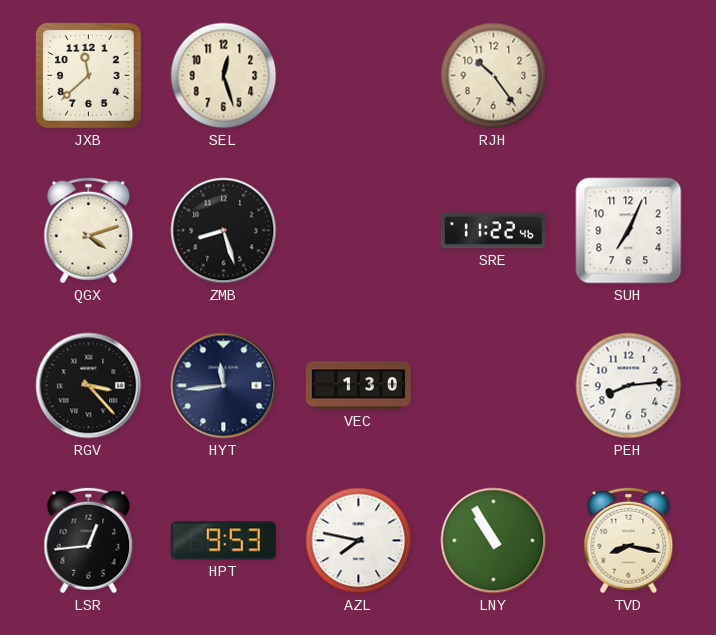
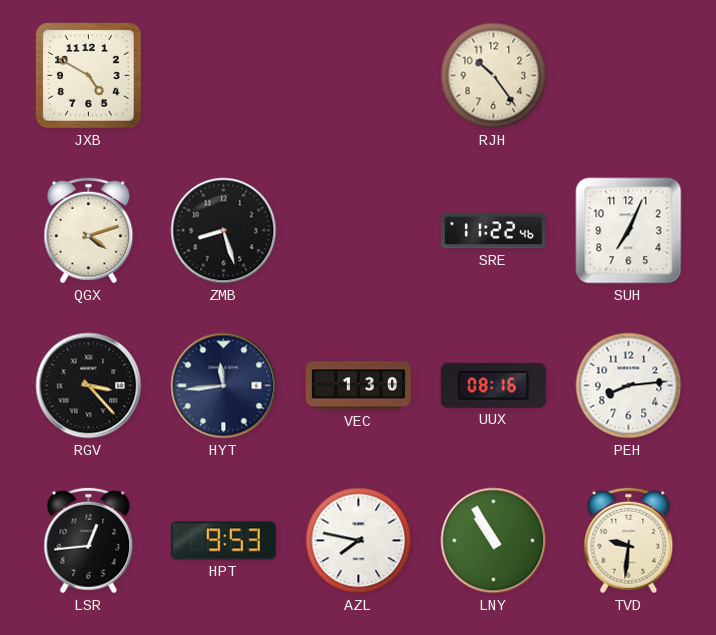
JXB: 11:38 -> 4:50 (89, 76)
SEL: 12:27 -> none (224, 76)
UUX: none -> 08:16 (493, 385)
TVD: 8:17 -> 9:31 (629, 541)
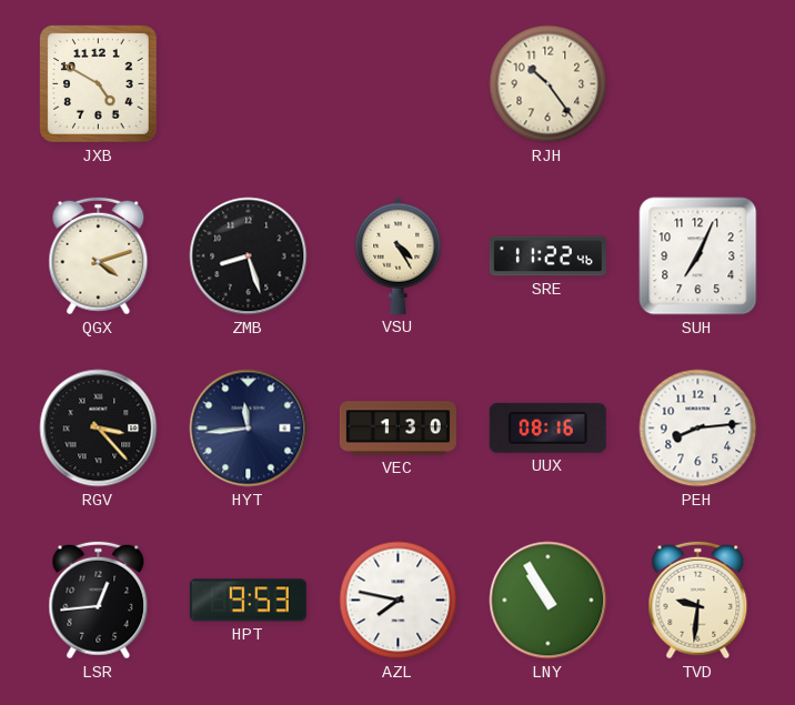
VSU: none -> 4:25 (399, 255)
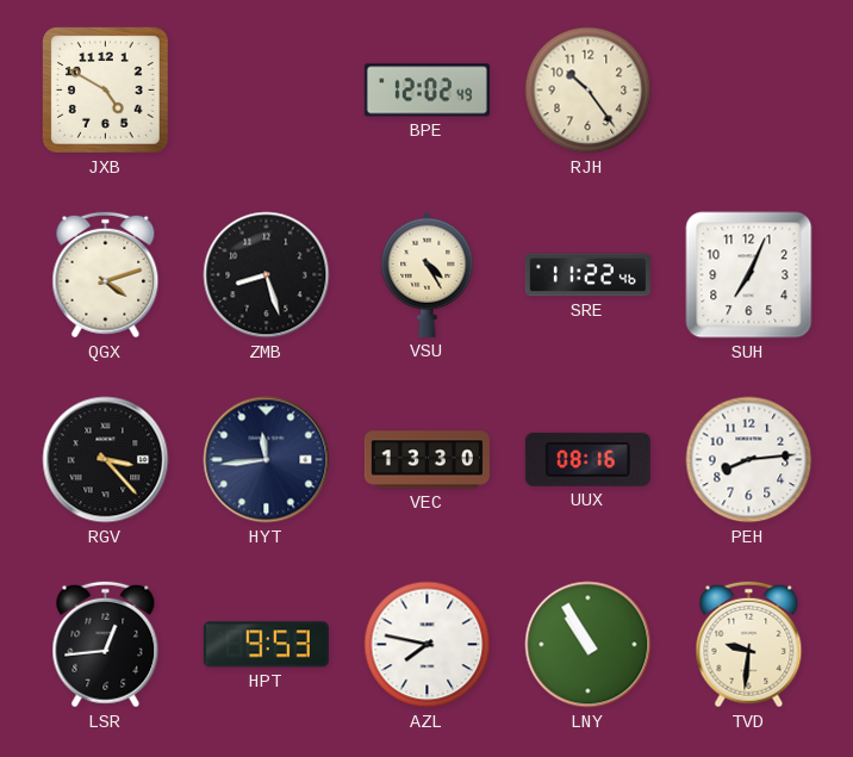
BPE: none -> 12:02 (426, 91)
VEC: 1:30 -> 13:30 (426, 460)
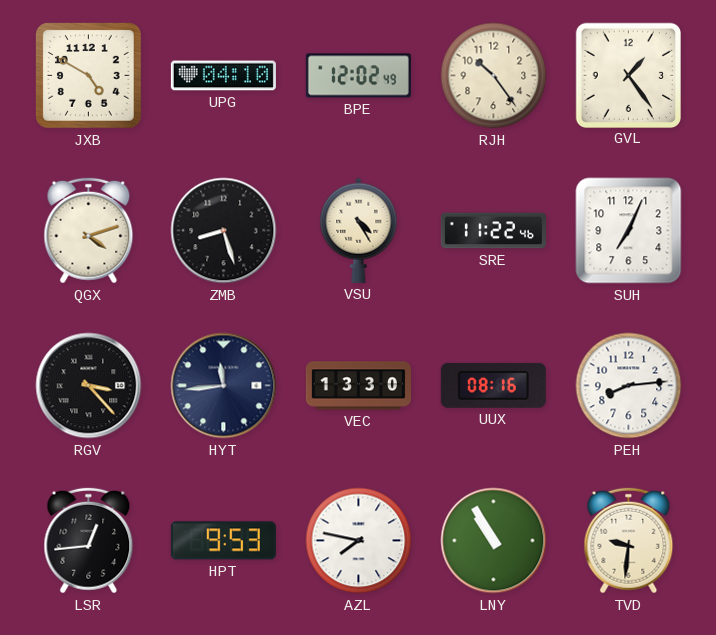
UPG: none -> 04:10 (223, 76)
GVL: none -> 1:24 (628, 75)
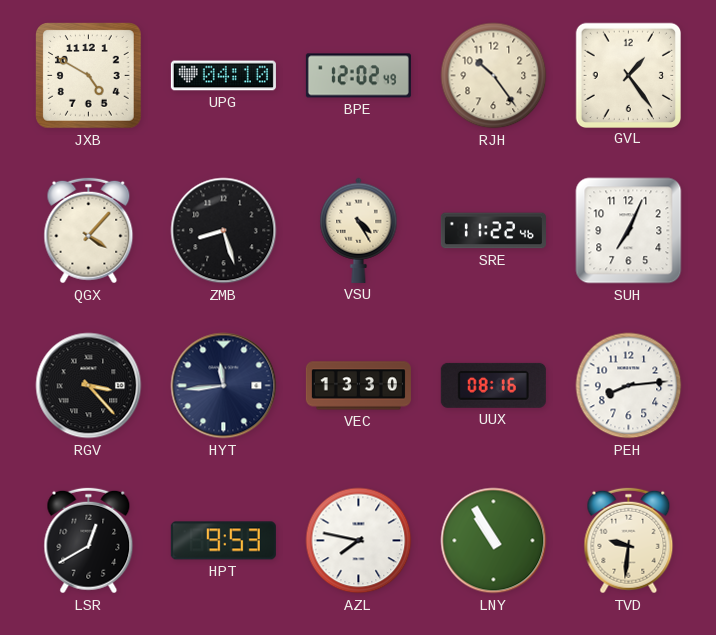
QGX: 4:12 -> 4:07 (89, 231)
LSR: 12:44 -> 12:40 (89, 541)
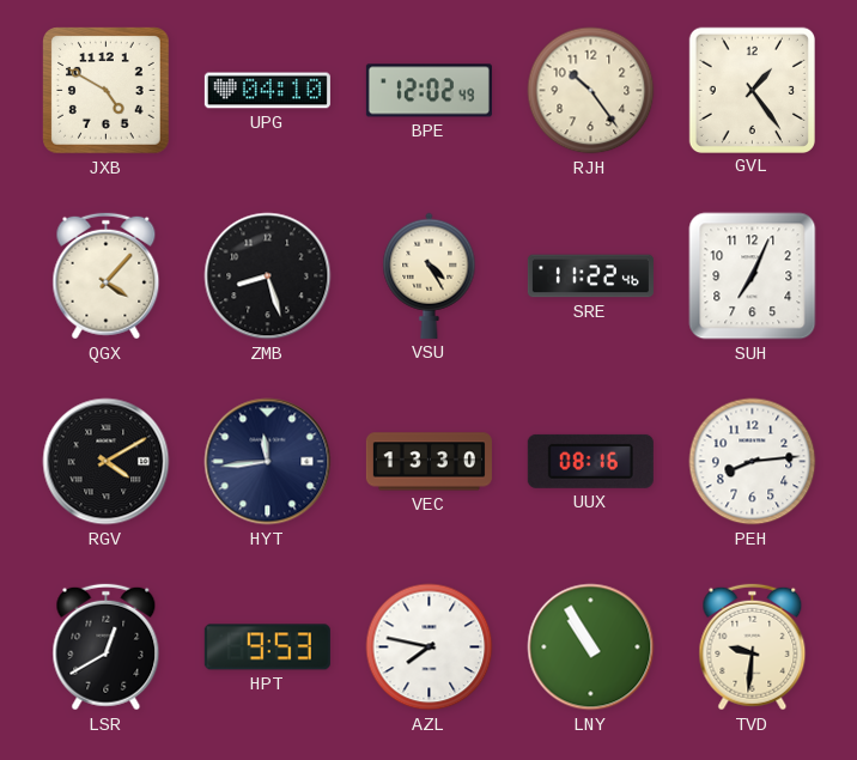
RGV: 3:23 -> 4:10 (107, 462)
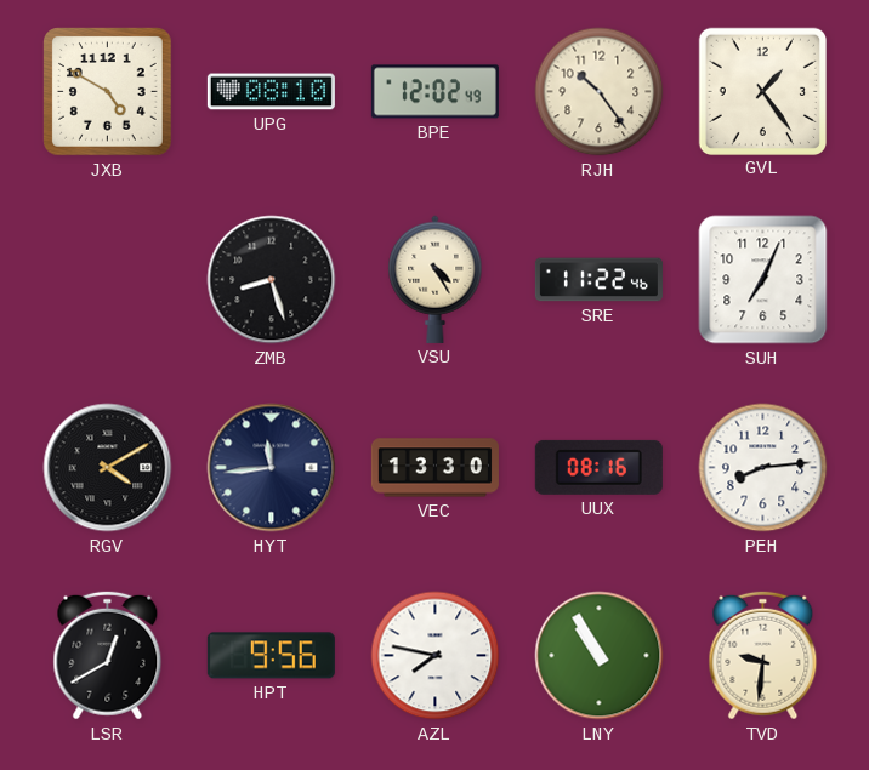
UPG: 04:10 -> 08:10 (271, 92)
QGX: 4:07 -> none (107, 276)
HPT: 9:53 -> 9:56 (271, 656)
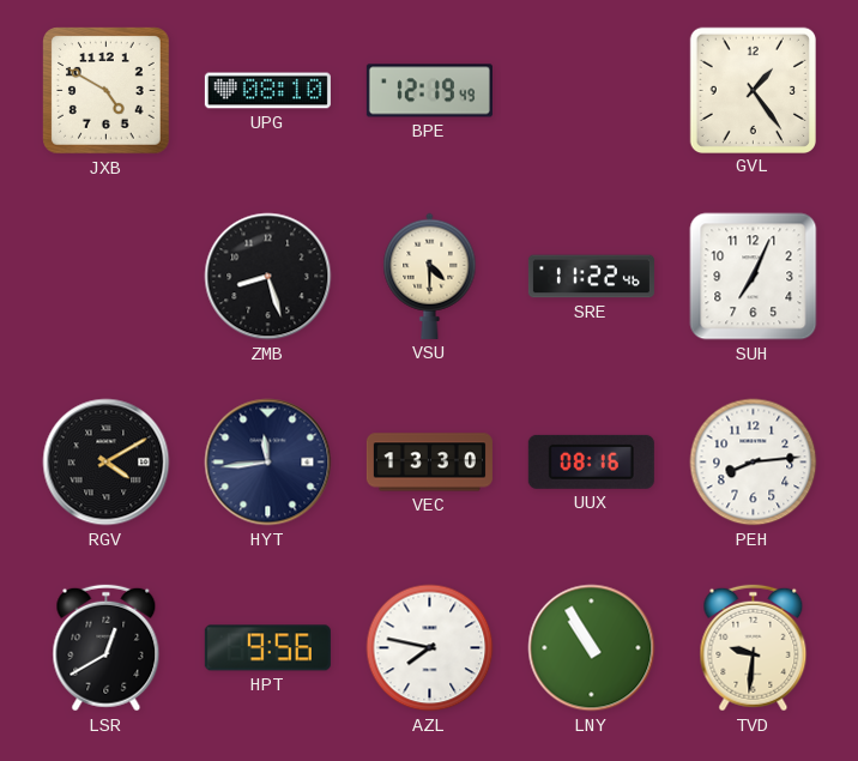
BPE: 12:02 -> 12:19 (429, 91)
RJH: 10:24 -> none (600, 92)
VSU: 4:25 -> 4:30 (430, 276)
